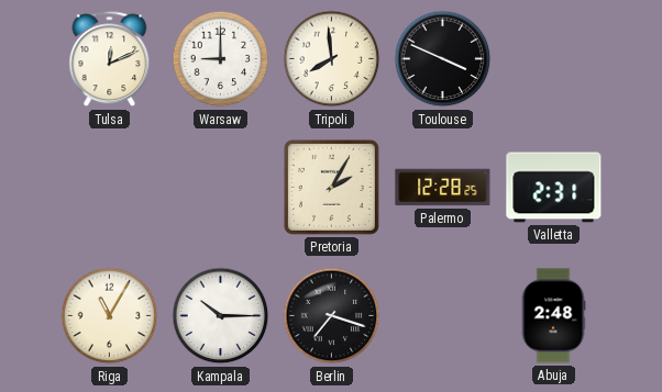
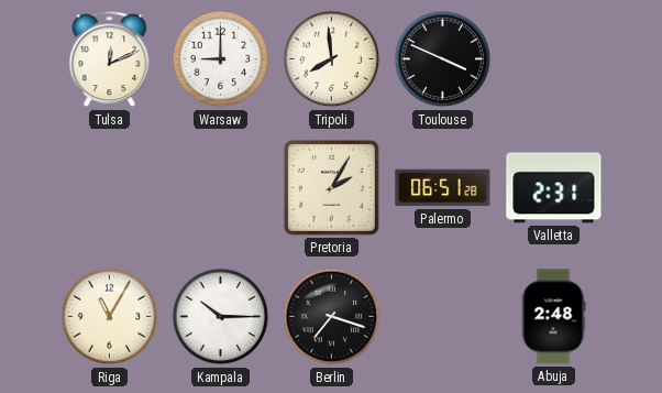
Palermo: 12:28 -> 06:51 (443, 188)
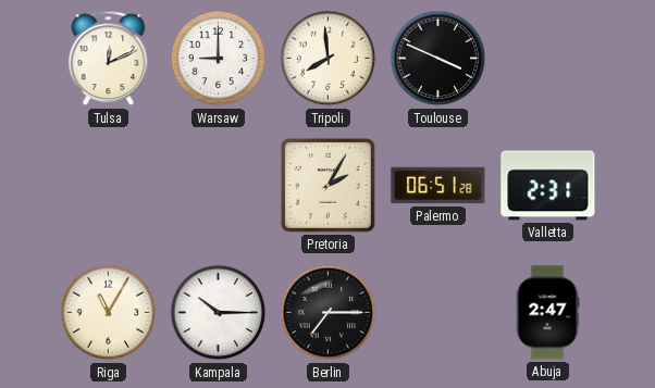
Berlin: 7:18 -> 7:15 (329, 313)
Abuja: 2:48 -> 2:47 (547, 313)
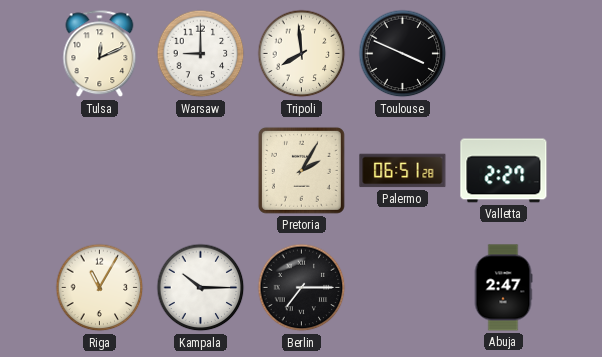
Valletta: 2:31 -> 2:27 (504, 171)
